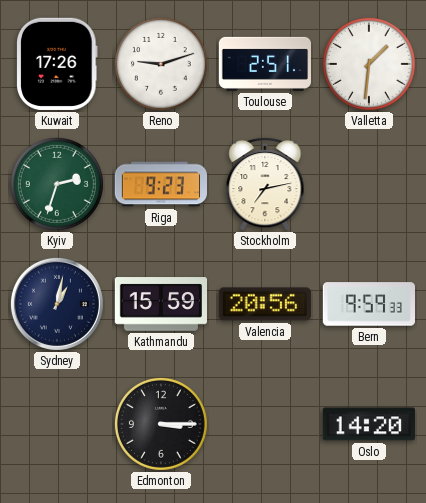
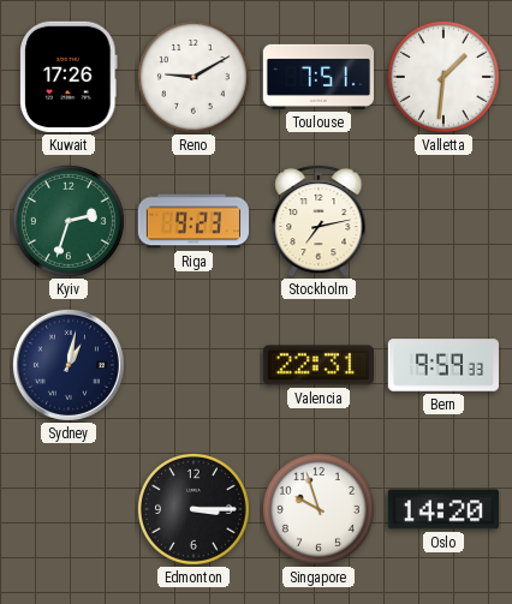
Reno: 9:12 -> 9:10 (194, 77)
Toulouse: 2:51 -> 7:51 (317, 77)
Kathmandu: 15:59 -> none (160, 304)
Valencia: 20:56 -> 22:31 (318, 365)
Singapore: none -> 9:57 (318, 509)
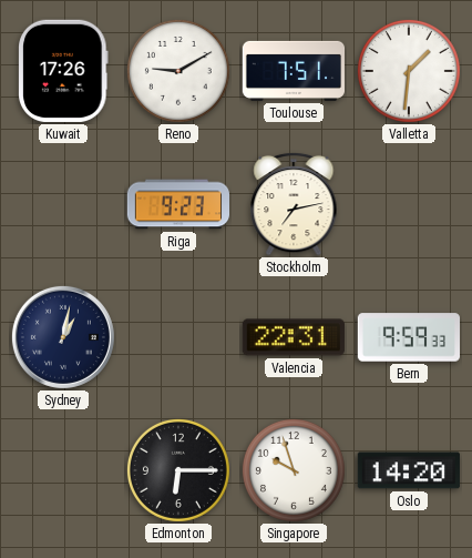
Kyiv: 2:33 -> none (69, 221)
Edmonton: 3:15 -> 6:15 (178, 470)
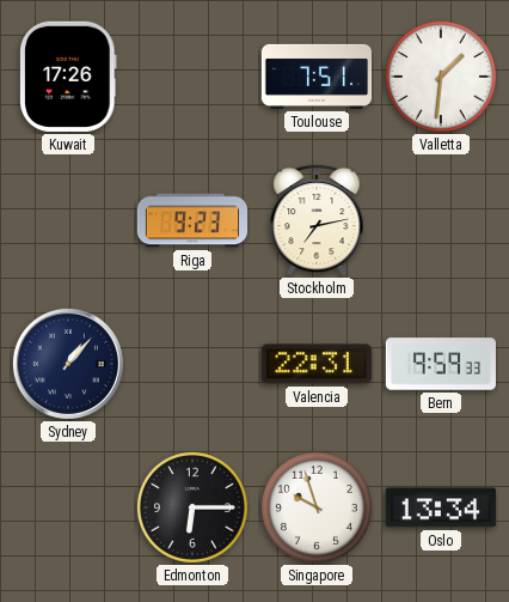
Reno: 9:10 -> none (178, 71)
Sydney: 1:02 -> 1:07 (68, 364)
Oslo: 14:20 -> 13:34 (441, 507)
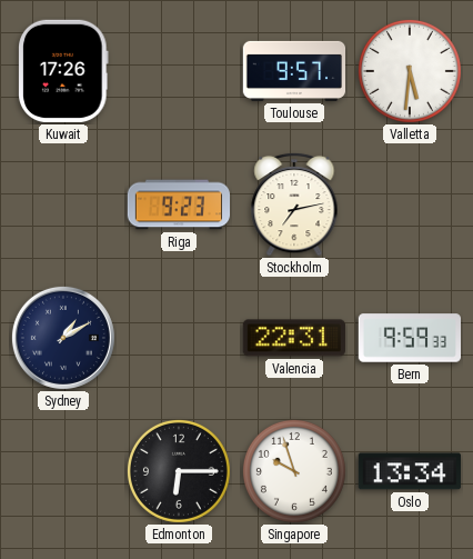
Toulouse: 7:51 -> 9:57 (293, 71)
Valletta: 1:31 -> 5:31 (410, 71)
Sydney: 1:07 -> 1:10 (63, 338)
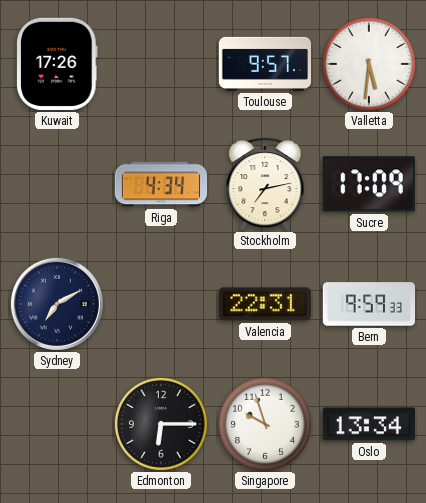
Riga: 9:23 -> 4:34 (160, 184)
Sucre: none -> 17:09 (369, 184)
Sydney: 1:10 -> 7:10 (57, 304)
